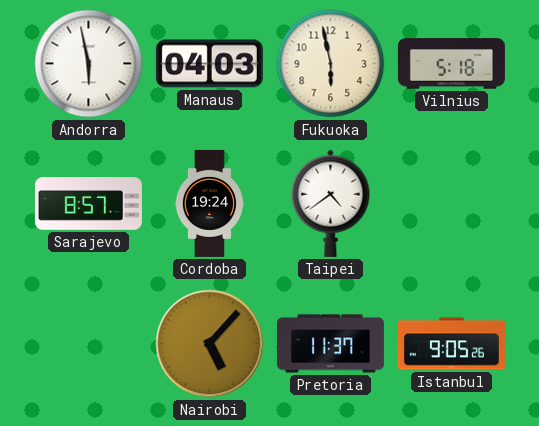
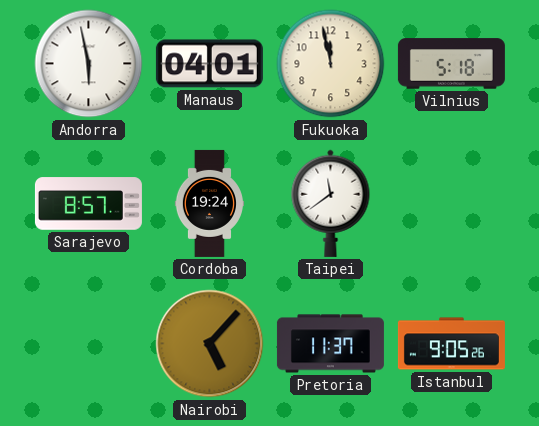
Manaus: 04:03 -> 04:01 (209, 64)
Fukuoka: 5:58 -> 11:58 (331, 64)
Taipei: 4:39 -> 11:39 (331, 203)
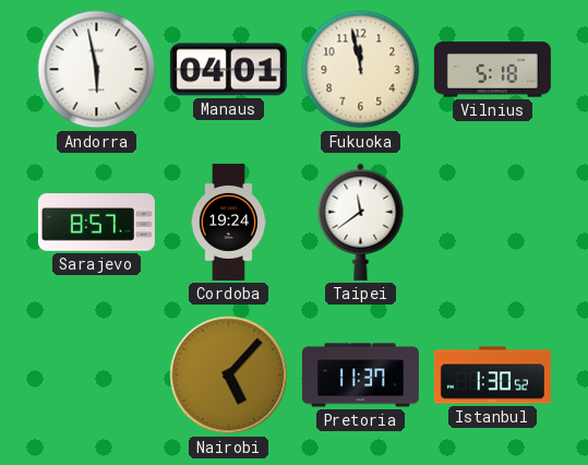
Istanbul: 9:05 -> 1:30 (492, 375)
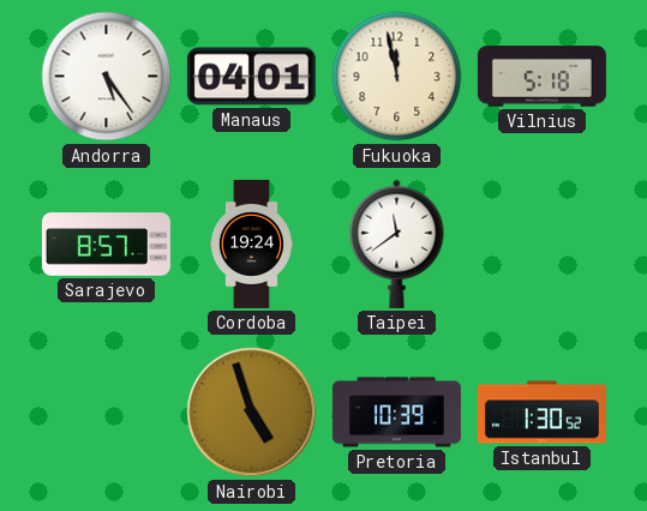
Andorra: 5:58 -> 5:24 (107, 77)
Nairobi: 5:07 -> 4:57 (252, 413)
Pretoria: 11:37 -> 10:39 (396, 413)
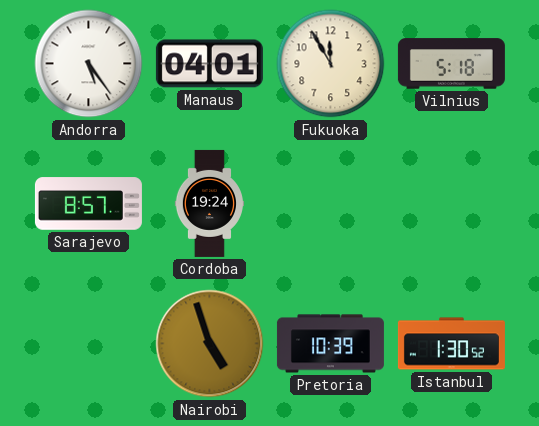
Fukuoka: 11:58 -> 11:55 (331, 64)
Taipei: 11:39 -> none (397, 244)
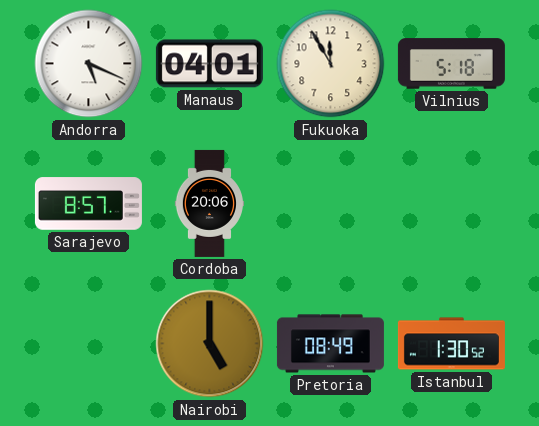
Andorra: 5:24 -> 5:19 (89, 64)
Cordoba: 19:24 -> 20:06 (209, 203)
Nairobi: 4:57 -> 5:00 (210, 344)
Pretoria: 10:39 -> 08:49 (330, 344)
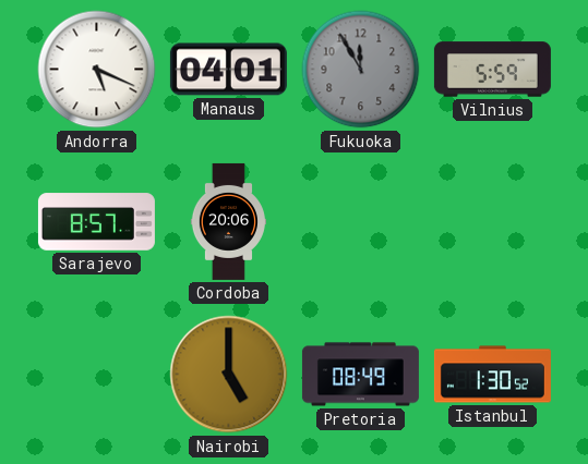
Fukuoka dial: cream -> grey (361, 70)
Vilnius: 5:18 -> 5:59 (492, 70)
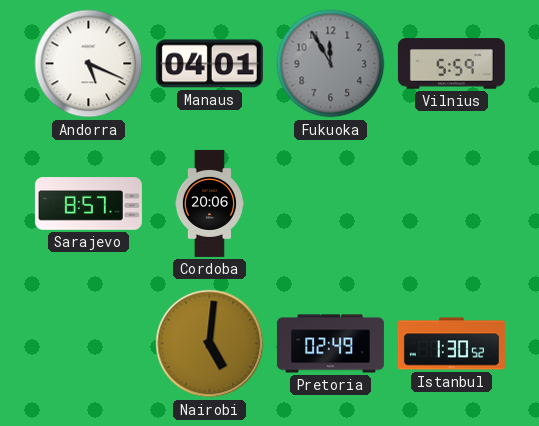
Nairobi: 5:00 -> 5:01 (210, 344)
Pretoria: 08:49 -> 02:49 (330, 344)
